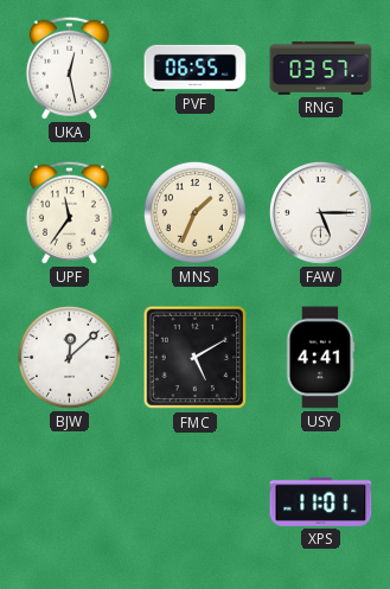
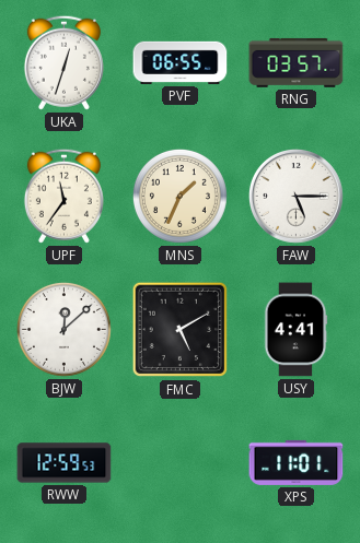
UKA: 12:28 -> 12:33 (63, 62)
RWW: none -> 12:59 (65, 463)
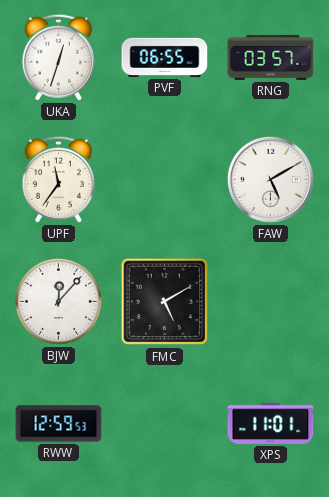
MNS: 1:34 -> none (179, 196)
FAW: 5:15 -> 5:10 (270, 179)
BJW: 12:08 -> 12:07 (58, 301)
USY: 4:41 -> none (295, 330)
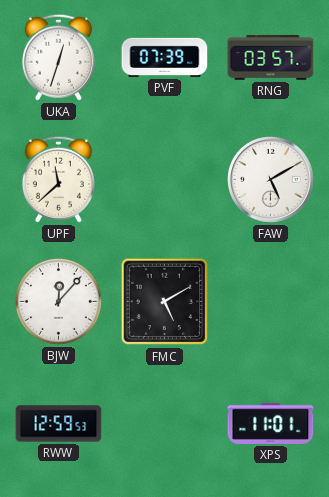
PVF: 06:55 -> 07:39 (165, 57)
UPF: 11:36 -> 11:38 (58, 179)
